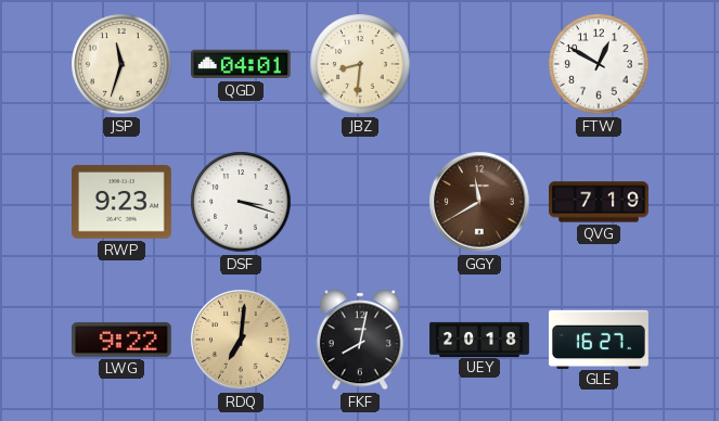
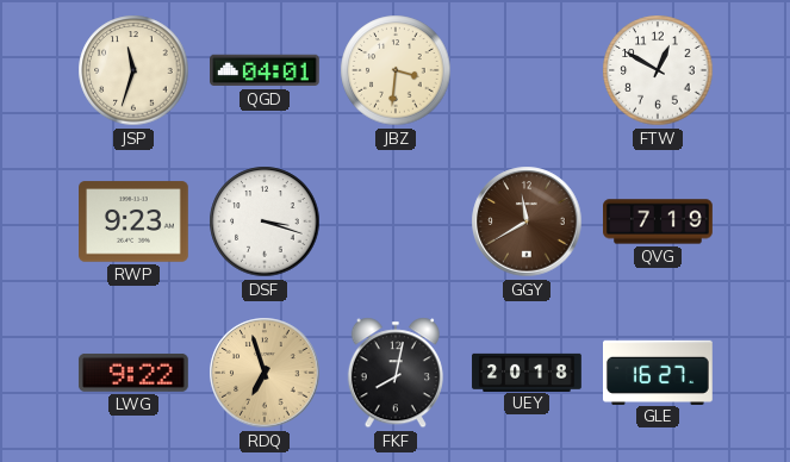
JBZ: 8:31 -> 3:31 (396, 70)
RDQ: 7:01 -> 6:57 (265, 373)
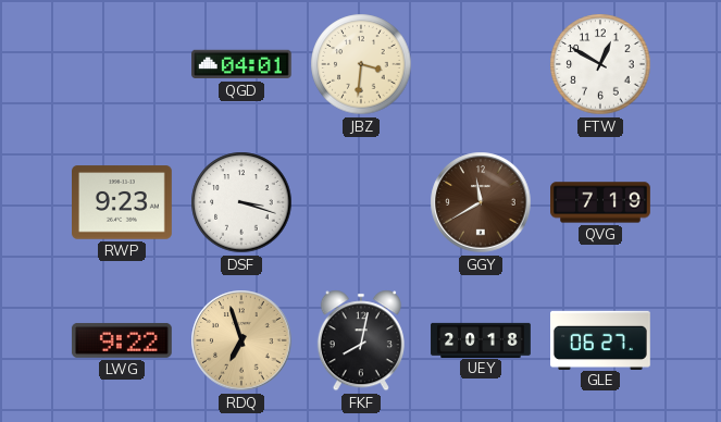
JSP: 11:33 -> none (133, 70)
GLE: 16:27 -> 06:27 (601, 339)
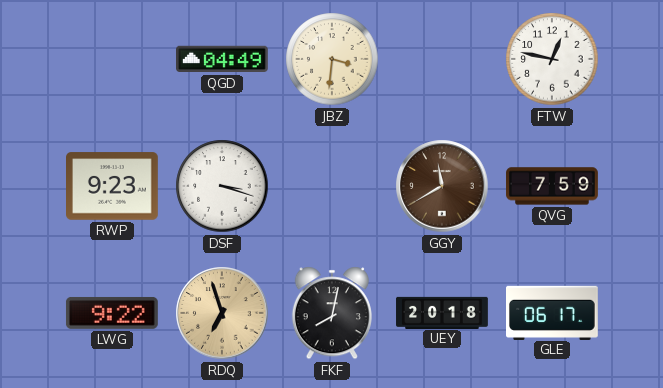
QGD: 04:01 -> 04:49 (223, 59)
FTW: 12:50 -> 12:47 (552, 59)
QVG: 7:19 -> 7:59 (552, 186)
GLE: 06:27 -> 06:17 (553, 312)
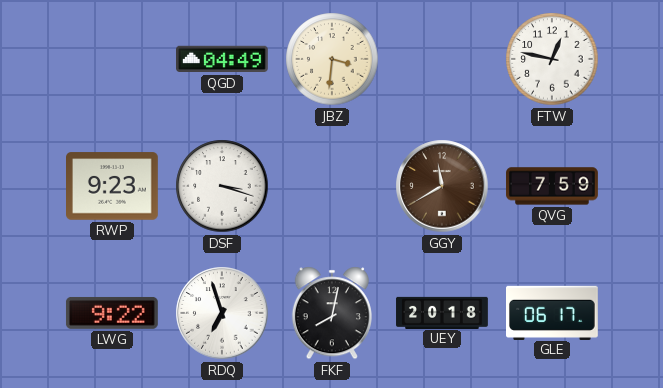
RDQ dial: champagne -> white (222, 313)
